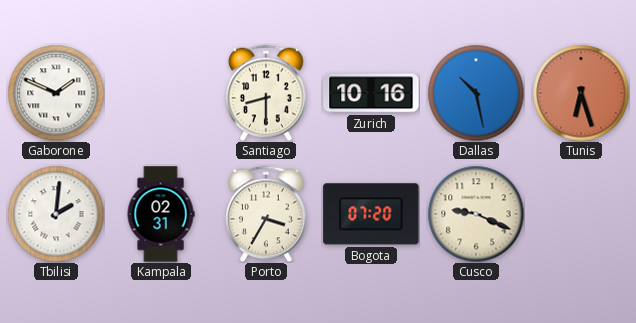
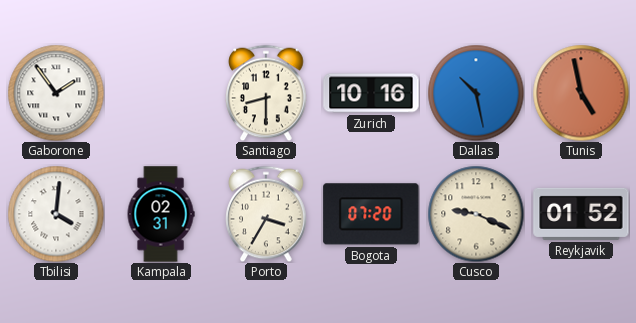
Gaborone: 1:49 -> 1:54 (56, 93)
Tunis: 6:27 -> 4:58 (581, 93)
Tbilisi: 2:01 -> 4:01 (56, 214)
Reykjavik: none -> 01:52 (581, 214)
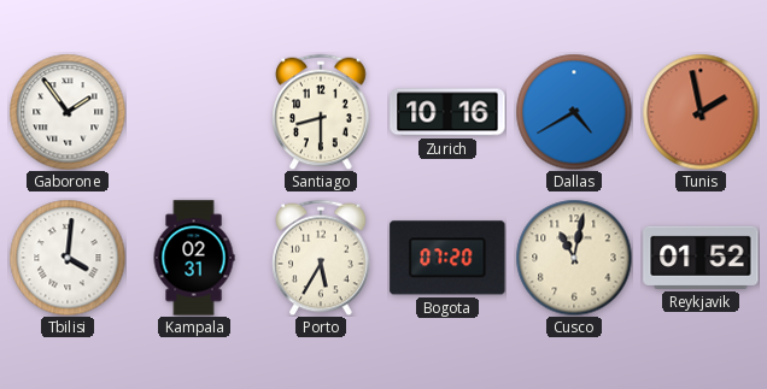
Dallas: 10:28 -> 4:40 (574, 112)
Tunis: 4:58 -> 1:58 (701, 112)
Porto: 3:35 -> 5:35 (321, 258)
Cusco: 9:19 -> 11:02 (574, 258)
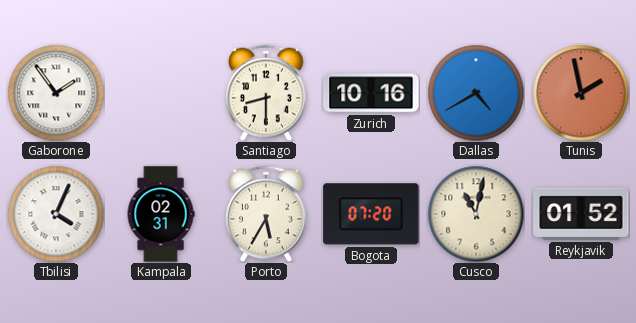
Tbilisi: 4:01 -> 4:04 (56, 214)
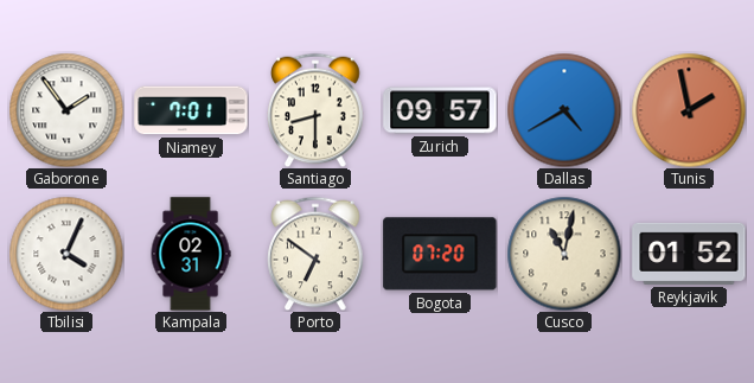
Niamey: none -> 7:01 (191, 110)
Zurich: 10:16 -> 09:57 (440, 110)
Porto: 5:35 -> 6:51 (315, 254)
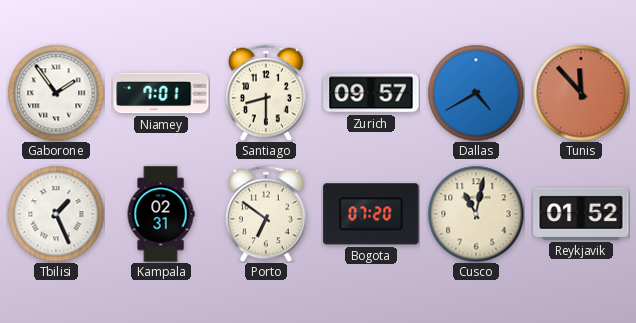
Tunis: 1:58 -> 11:53 (581, 93)
Tbilisi: 4:04 -> 1:26 (56, 214)
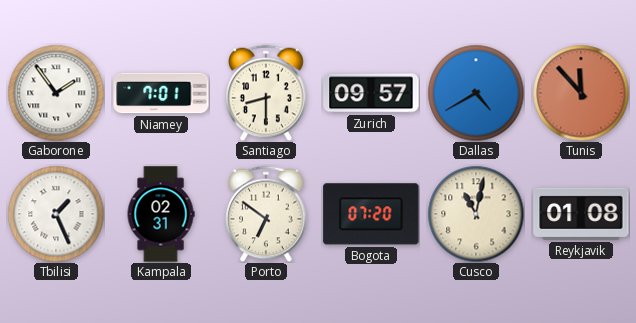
Reykjavik: 01:52 -> 01:08 (581, 214)
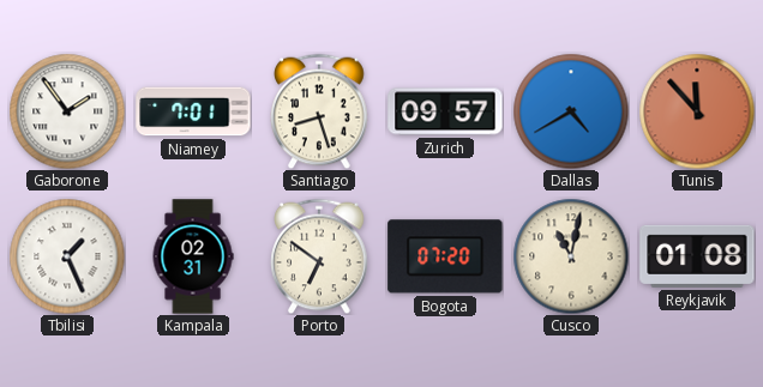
Santiago: 8:30 -> 8:27 (319, 111)
